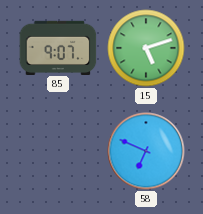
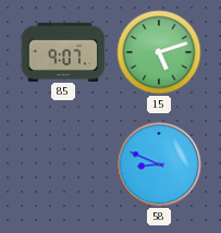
58: 6:49 -> 8:49 (159, 164)
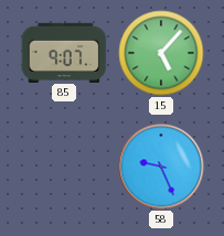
15: 5:12 -> 5:07 (161, 53)
58: 8:49 -> 9:26 (161, 167)
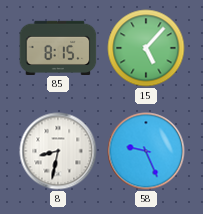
85: 9:07 -> 8:15 (58, 47)
8: none -> 8:32 (58, 151)
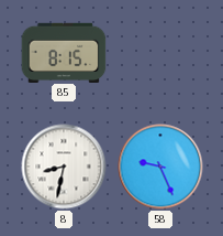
15: 5:07 -> none (146, 48)
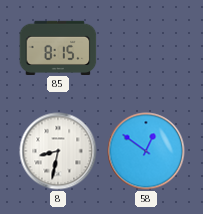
58: 9:26 -> 12:51 (146, 151)
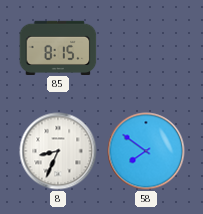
8: 8:32 -> 8:34 (58, 151)
58: 12:51 -> 7:51 (146, 151)
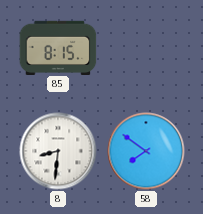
8: 8:34 -> 8:31 (58, 151)
